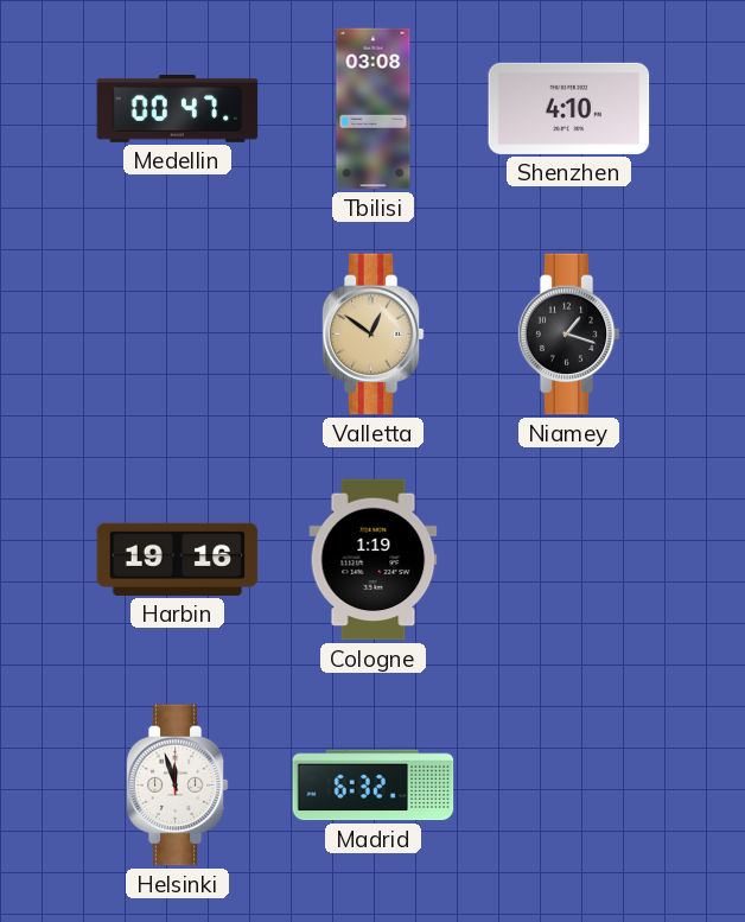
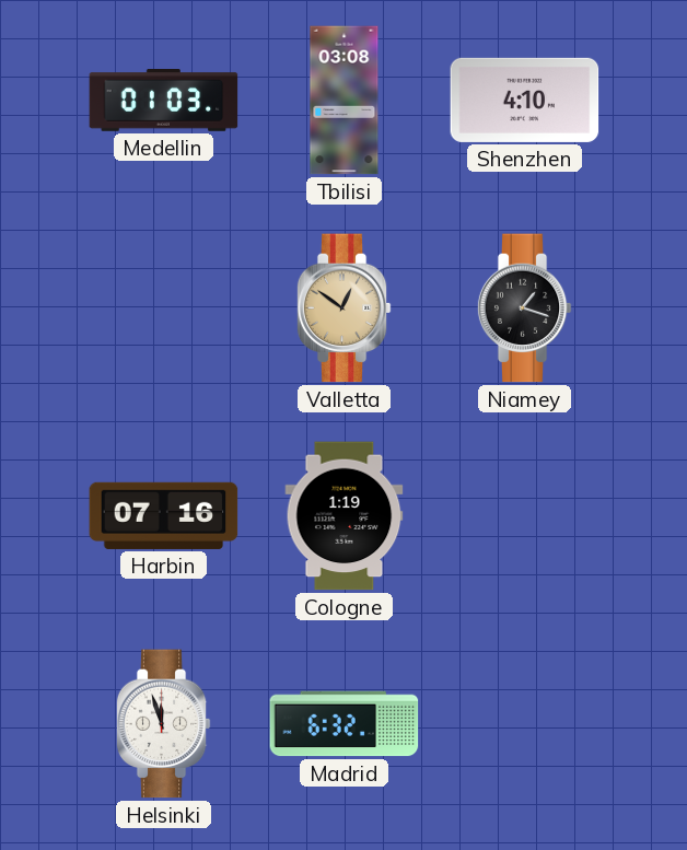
Medellin: 00:47 -> 01:03 (164, 101)
Harbin: 19:16 -> 07:16 (164, 515)
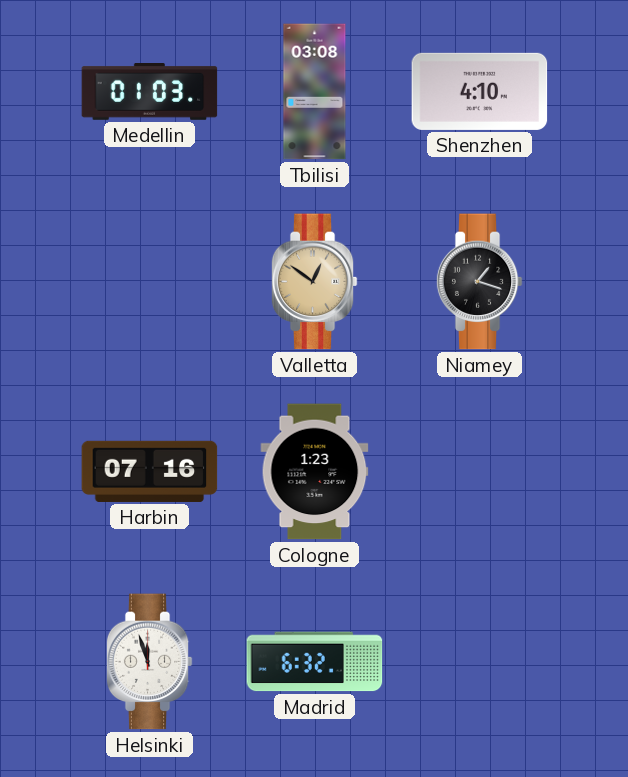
Cologne: 1:19 -> 1:23 (315, 472)
